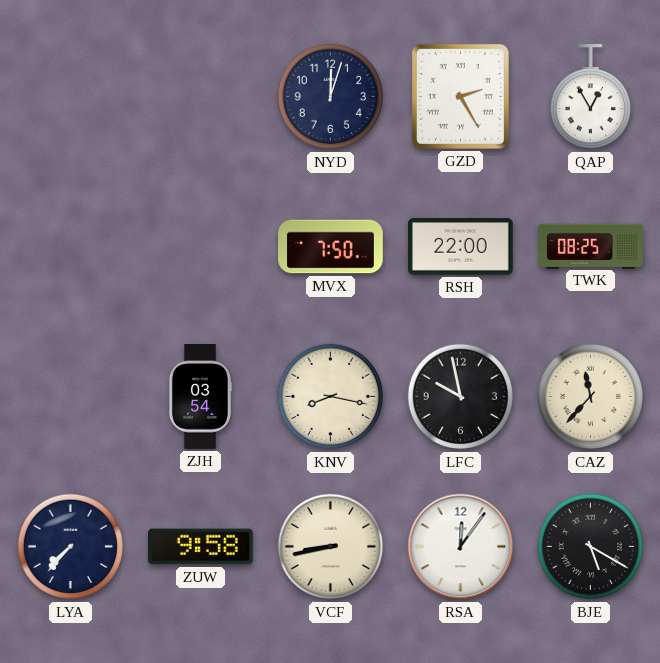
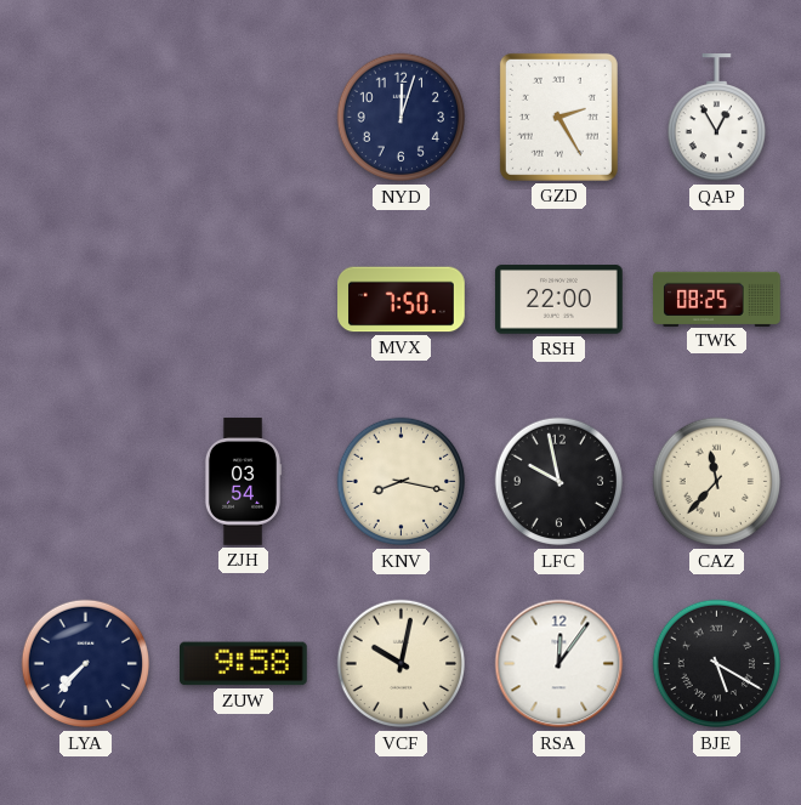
VCF: 8:43 -> 10:02 (402, 664)
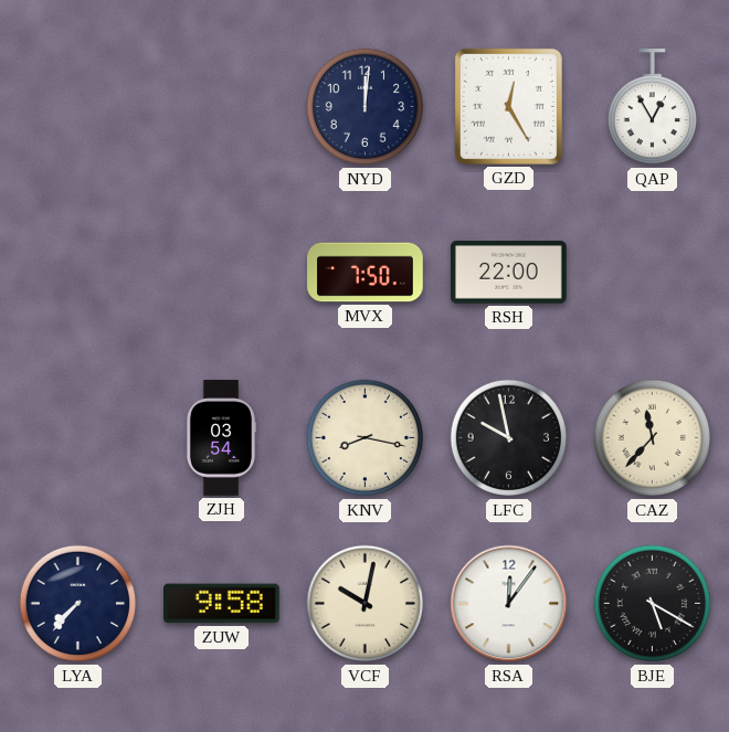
NYD: 12:03 -> 12:01 (366, 107)
GZD: 2:25 -> 12:25 (508, 106)
TWK: 08:25 -> none (717, 299)
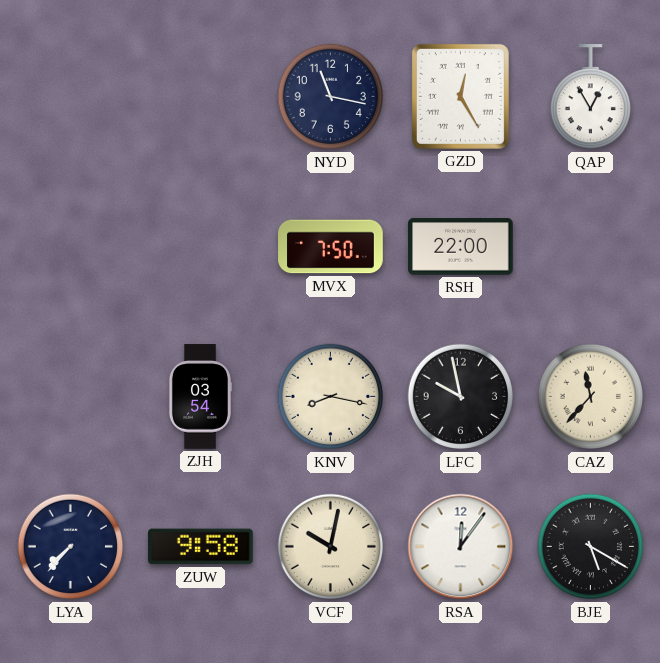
NYD: 12:01 -> 11:17 (331, 97)
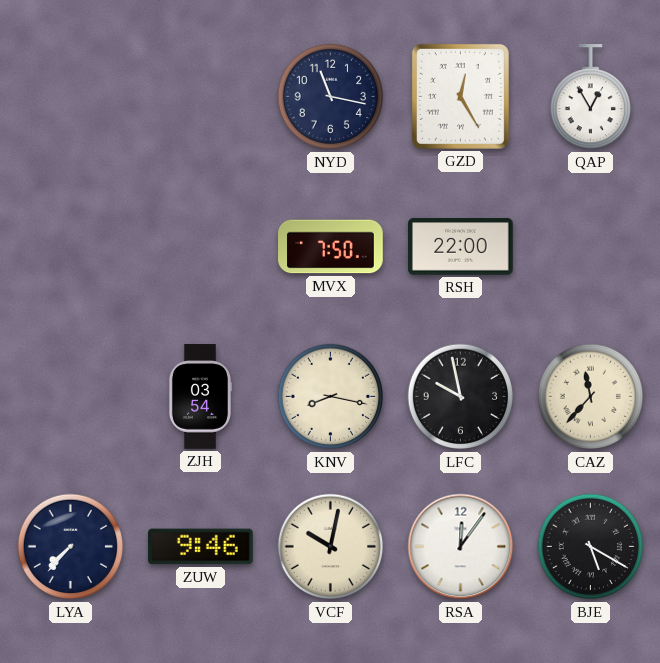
ZUW: 9:58 -> 9:46 (201, 547)
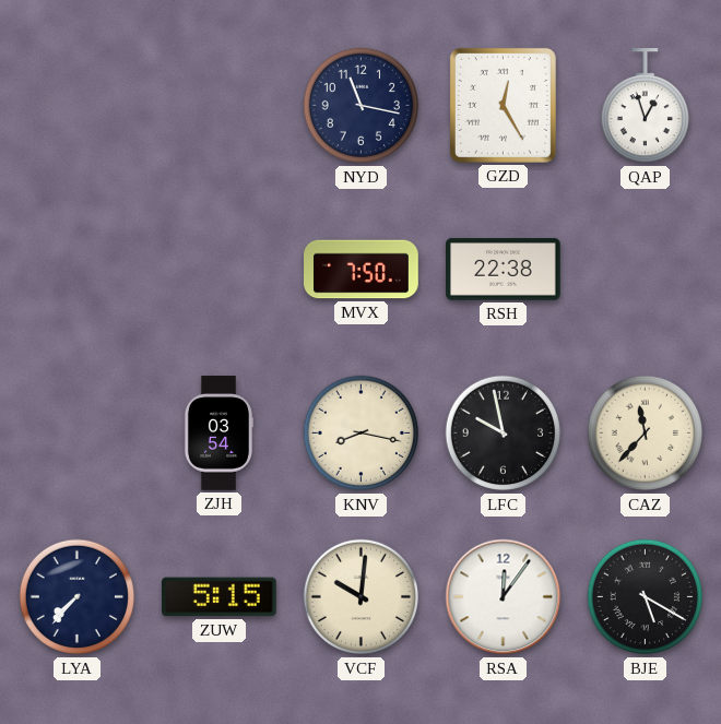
QAP: 12:55 -> 12:57 (645, 106)
RSH: 22:00 -> 22:38 (504, 270)
ZUW: 9:46 -> 5:15 (220, 597)
VCF: 10:02 -> 10:01 (362, 597)
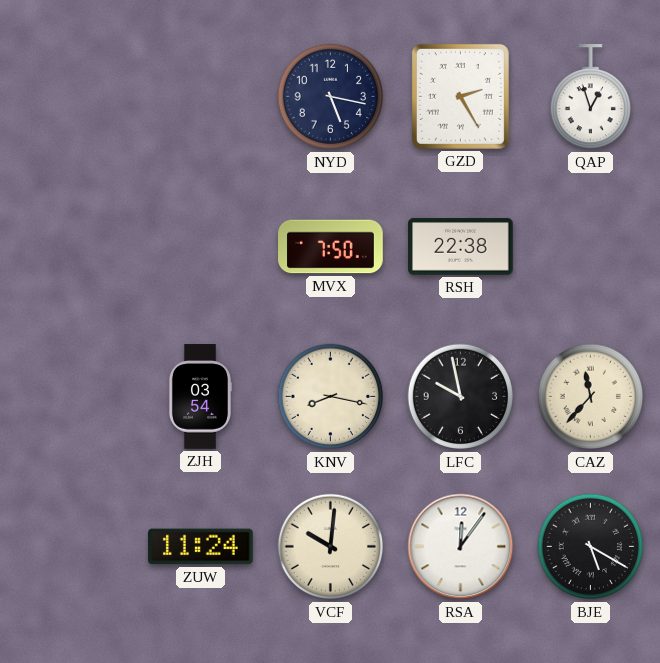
NYD: 11:17 -> 5:17 (331, 97)
GZD: 12:25 -> 2:25 (460, 96)
LYA: 7:37 -> none (78, 597)
ZUW: 5:15 -> 11:24 (201, 547)
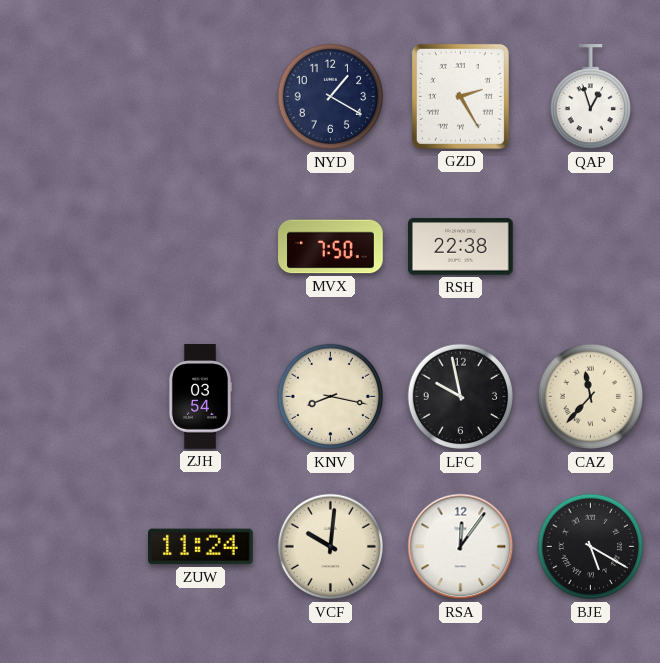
NYD: 5:17 -> 1:20 (331, 97)
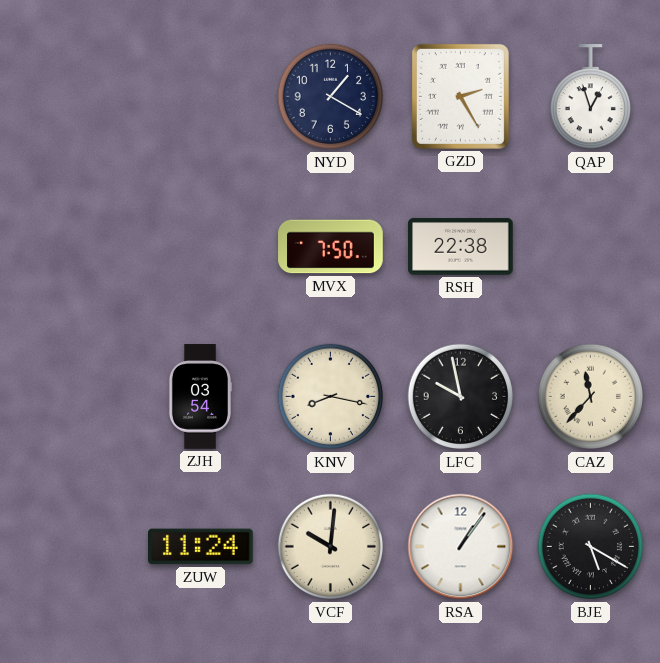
RSA: 12:06 -> 1:06 (461, 547)
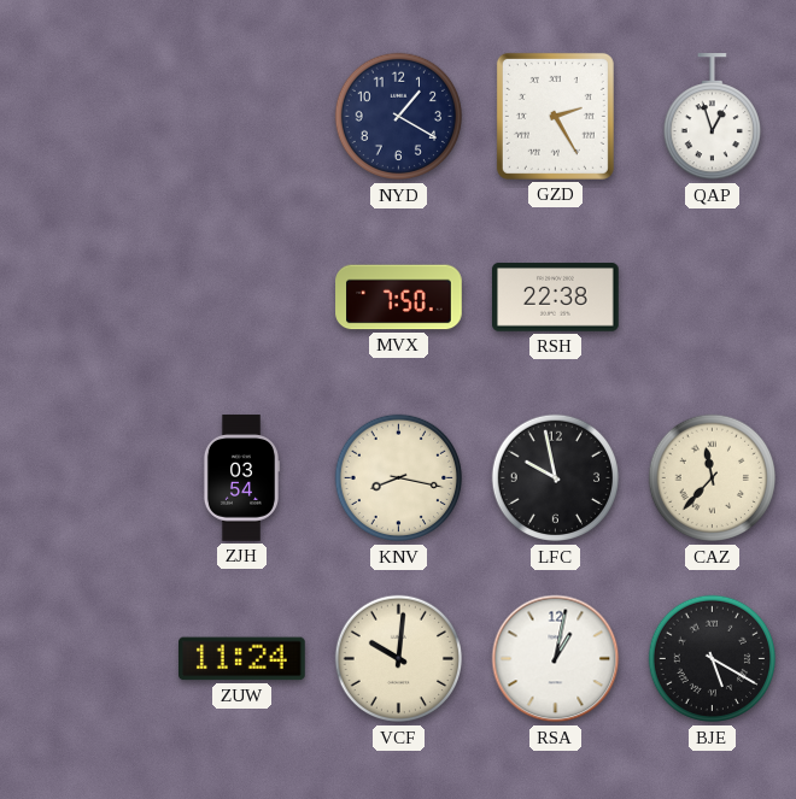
RSA: 1:06 -> 1:02 (556, 659)
